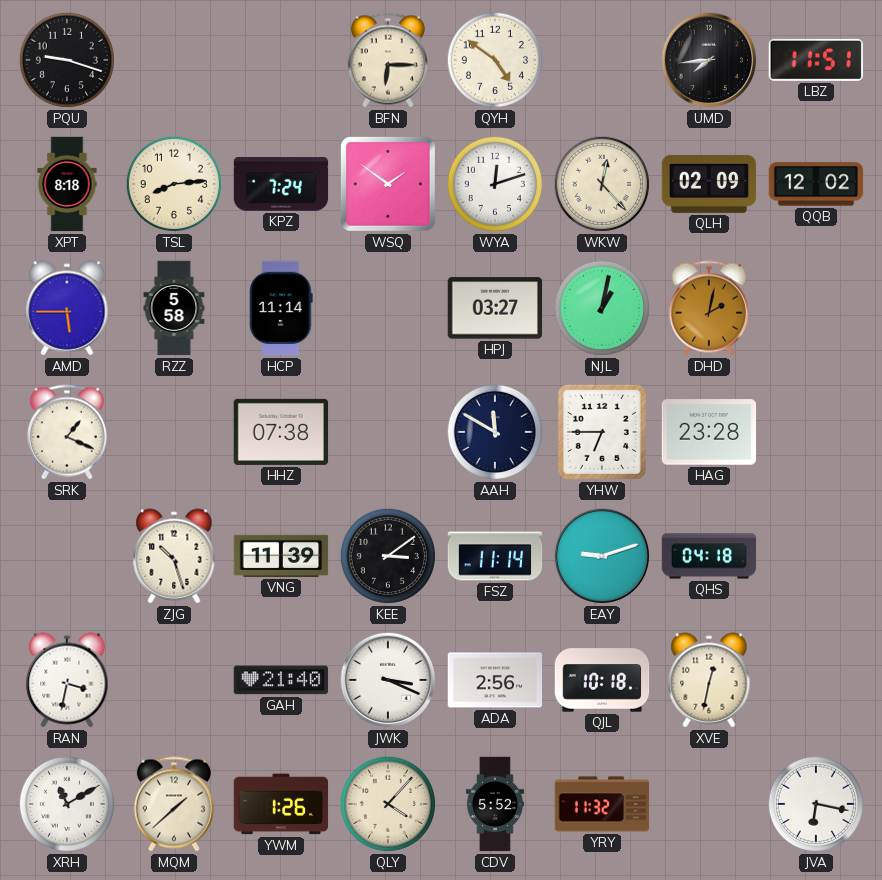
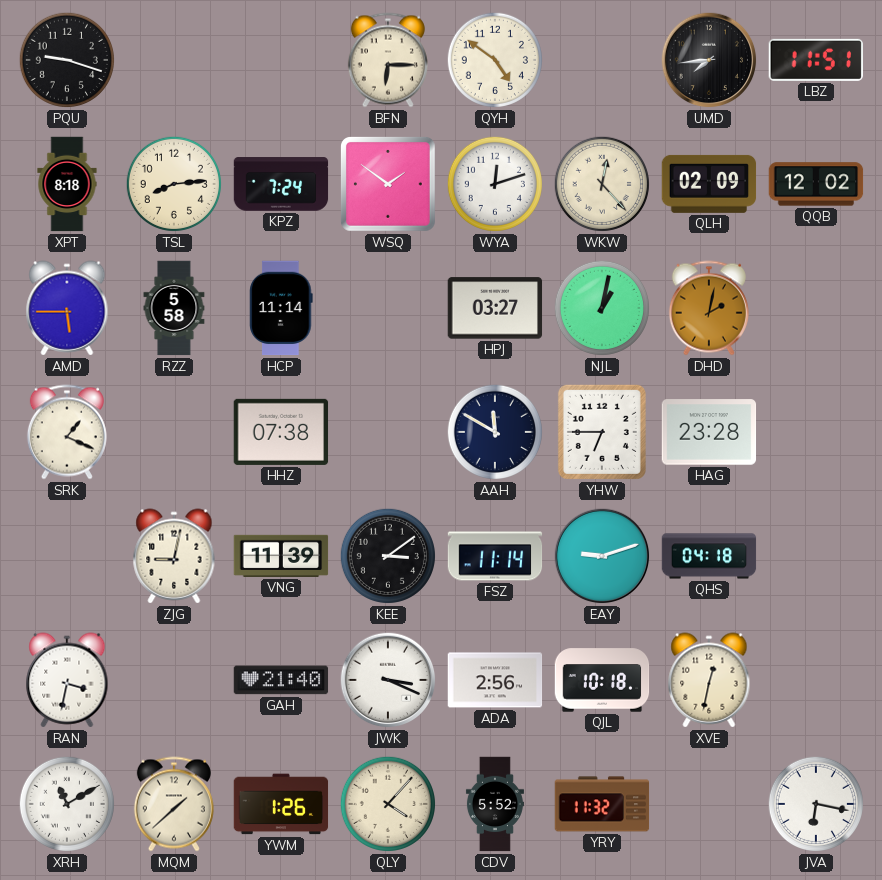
ZJG: 10:27 -> 9:02 (174, 556)
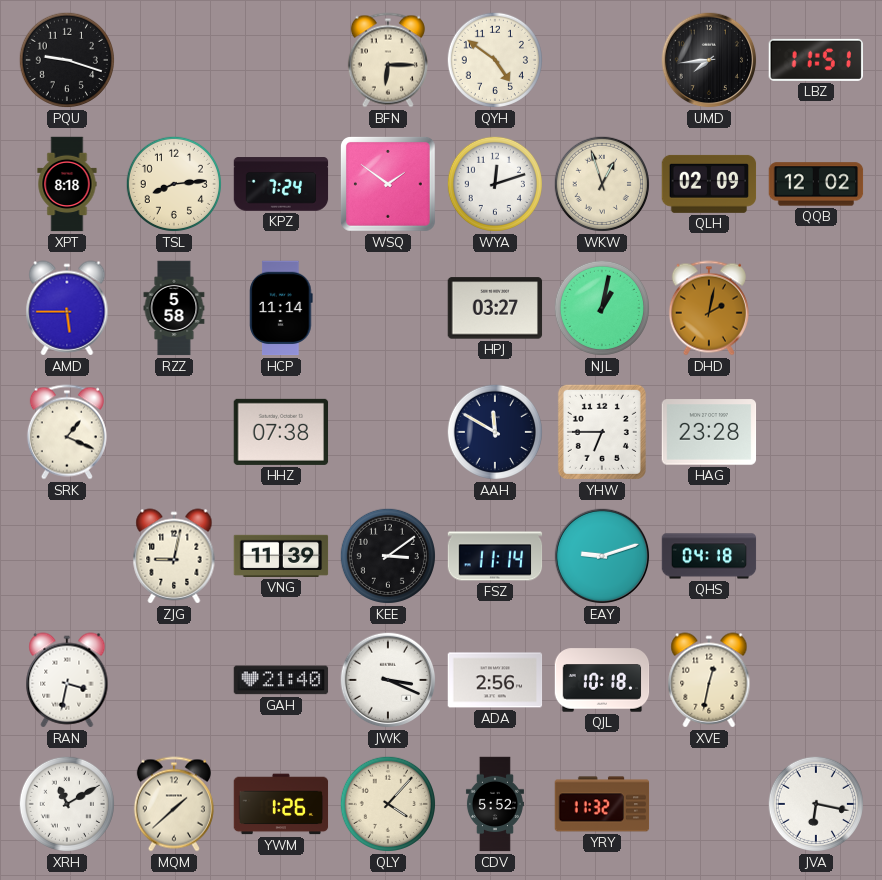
WKW: 12:23 -> 12:57 (602, 184)
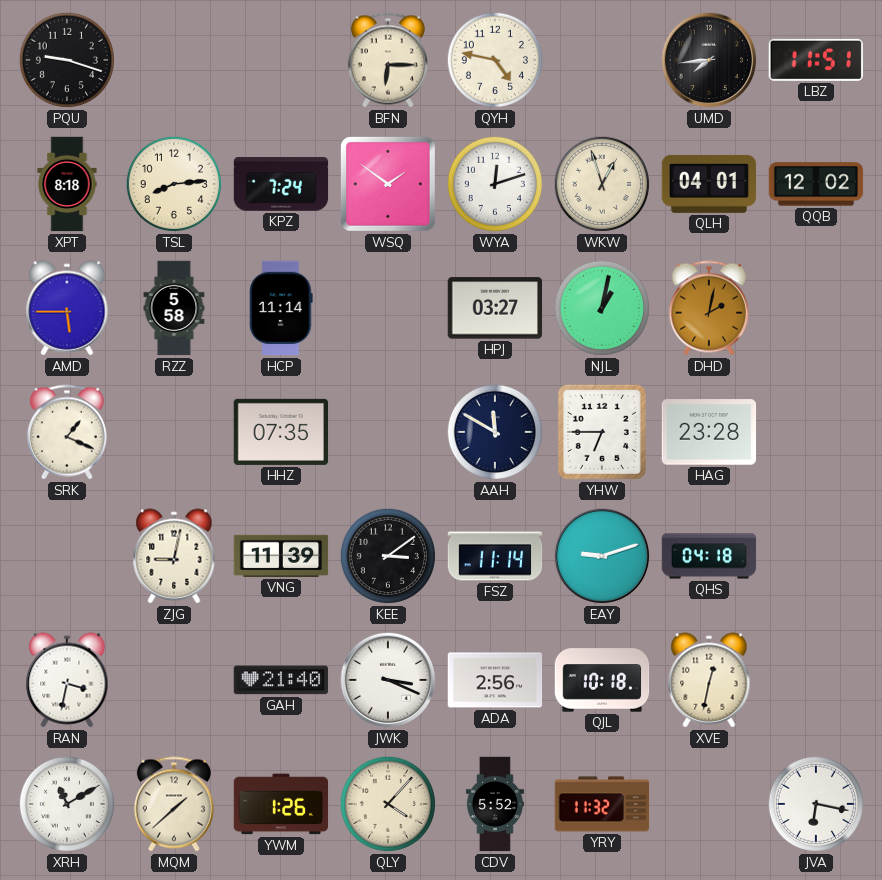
QYH: 4:51 -> 4:47 (495, 60)
QLH: 02:09 -> 04:01 (709, 184)
HHZ: 07:38 -> 07:35 (281, 432)
